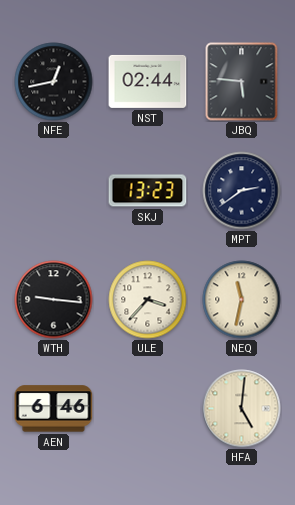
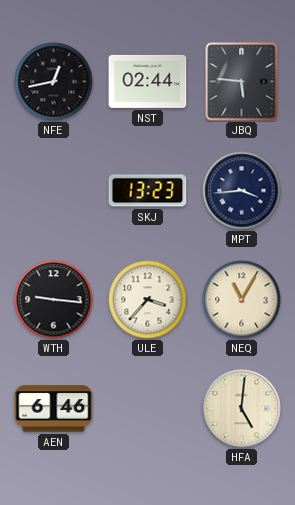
MPT: 2:39 -> 3:44 (242, 191)
NEQ: 11:32 -> 11:05 (242, 300)
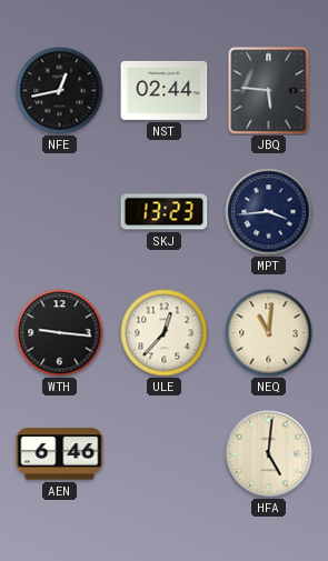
ULE: 3:37 -> 12:37 (165, 333)
NEQ: 11:05 -> 11:01 (269, 333)
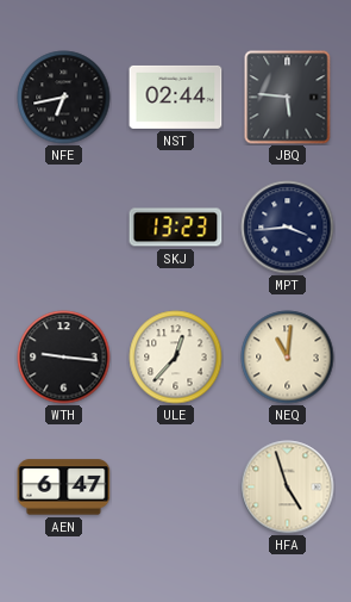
NFE: 12:43 -> 6:43 (64, 98)
AEN: 6:46 -> 6:47 (64, 488)
HFA: 5:01 -> 4:57 (288, 488)
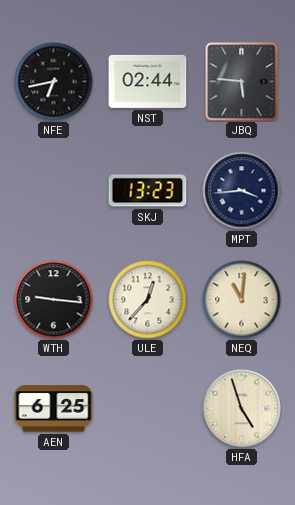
AEN: 6:47 -> 6:25 (54, 409)
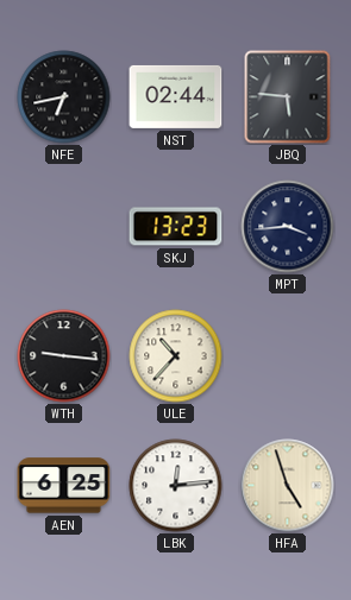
ULE: 12:37 -> 10:37 (176, 356)
NEQ: 11:01 -> none (242, 300)
LBK: none -> 12:14 (176, 486)
